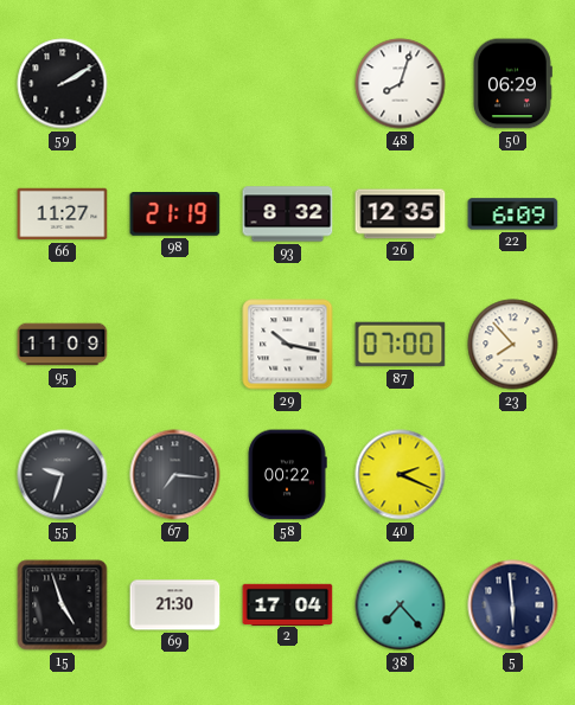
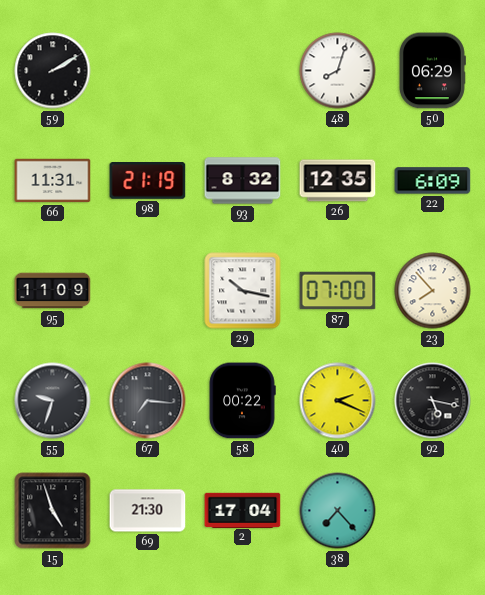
66: 11:27 -> 11:31 (53, 181)
92: none -> 5:17 (433, 401)
5: 5:59 -> none (513, 605)
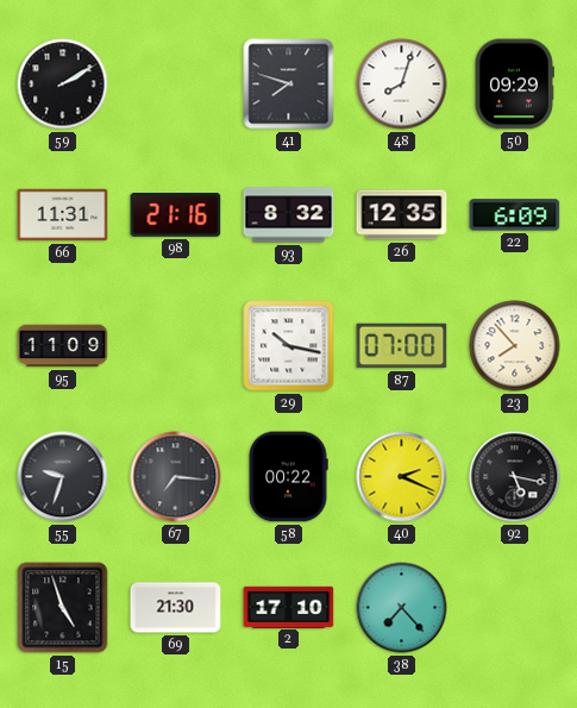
41: none -> 7:48 (289, 84)
50: 06:29 -> 09:29 (514, 84)
98: 21:19 -> 21:16 (176, 215)
2: 17:04 -> 17:10 (289, 607)
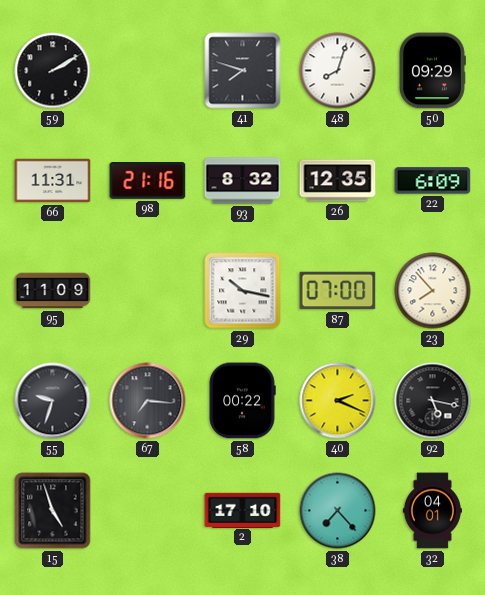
69: 21:30 -> none (176, 608)
32: none -> 04:01 (432, 511)
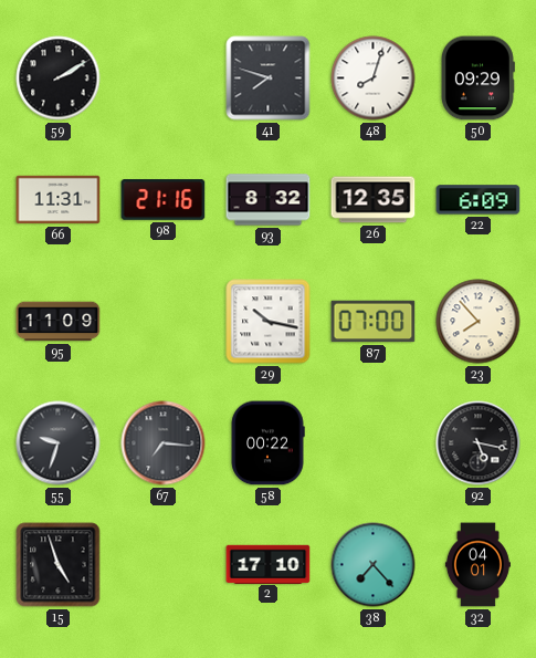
40: 2:19 -> none (338, 401)
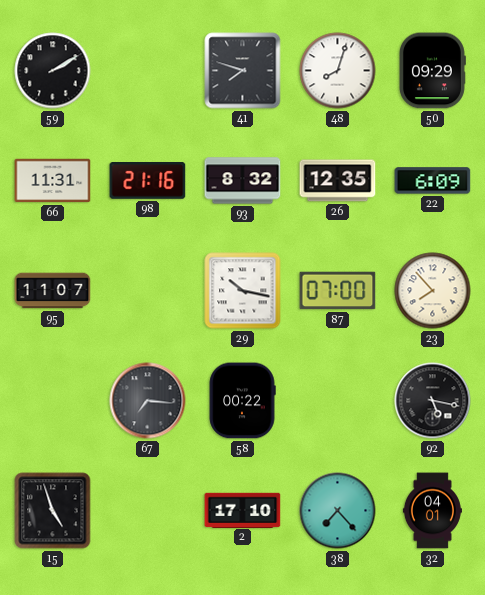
95: 11:09 -> 11:07 (53, 291)
55: 9:33 -> none (59, 443)
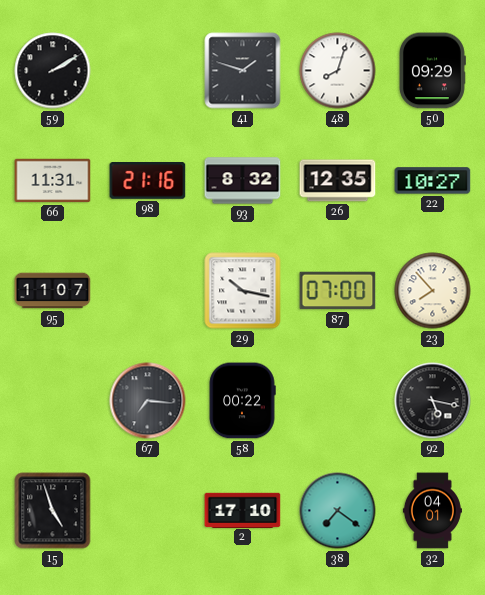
41: 7:48 -> 1:48 (243, 71)
22: 6:09 -> 10:27 (433, 181)
38: 7:23 -> 7:21 (338, 511)
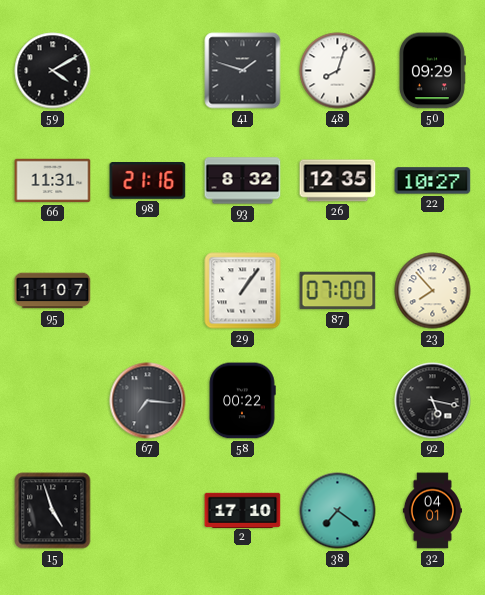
59: 2:10 -> 4:10 (53, 71)
29: 10:17 -> 1:06 (243, 291)
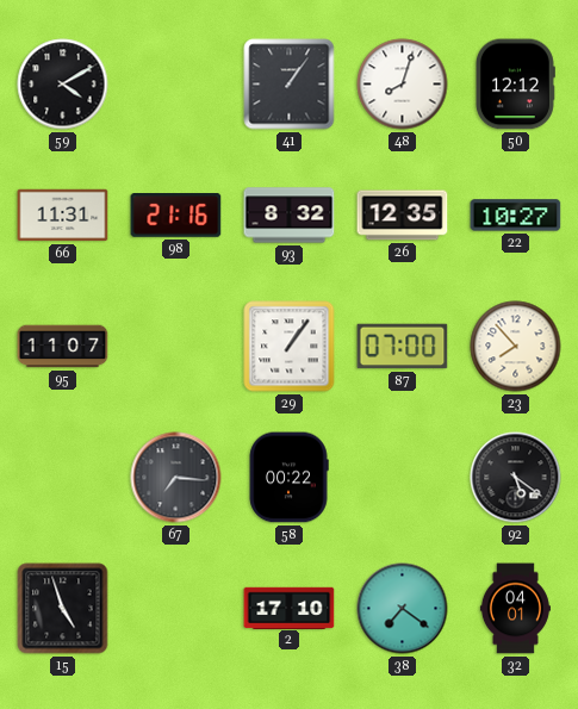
41: 1:48 -> 1:06 (290, 85)
50: 09:29 -> 12:12 (515, 85)
92: 5:17 -> 5:21 (516, 478)
